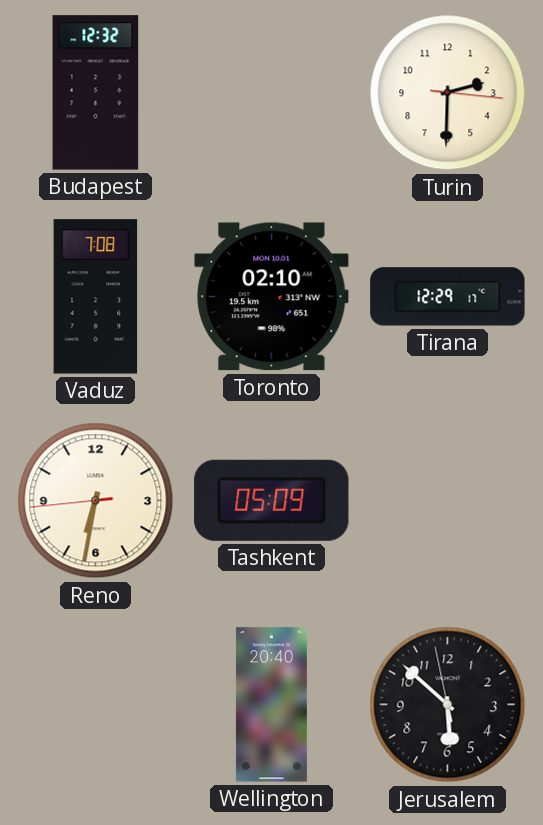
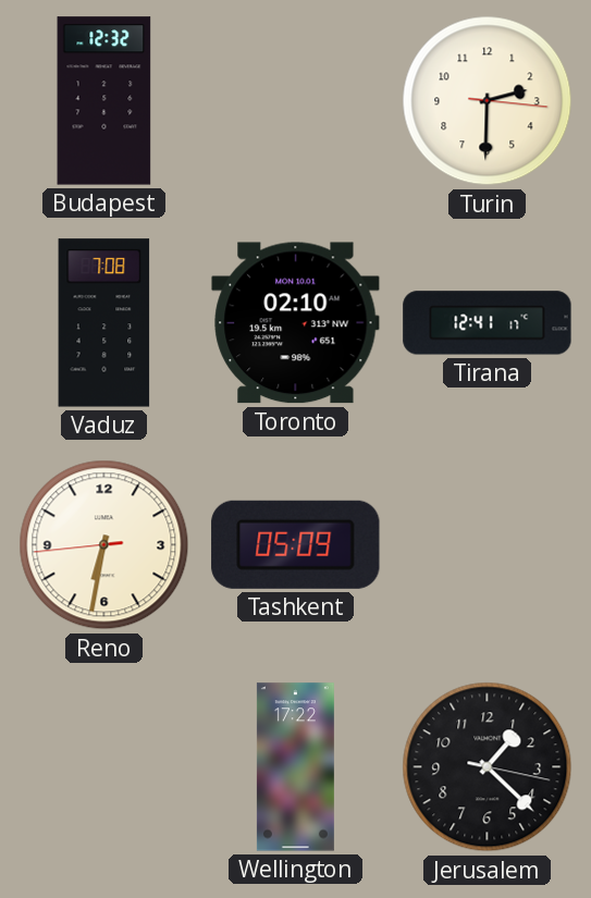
Tirana: 12:29 -> 12:41 (488, 323)
Wellington: 20:40 -> 17:22 (295, 767)
Jerusalem: 5:51 -> 1:22 (488, 767)
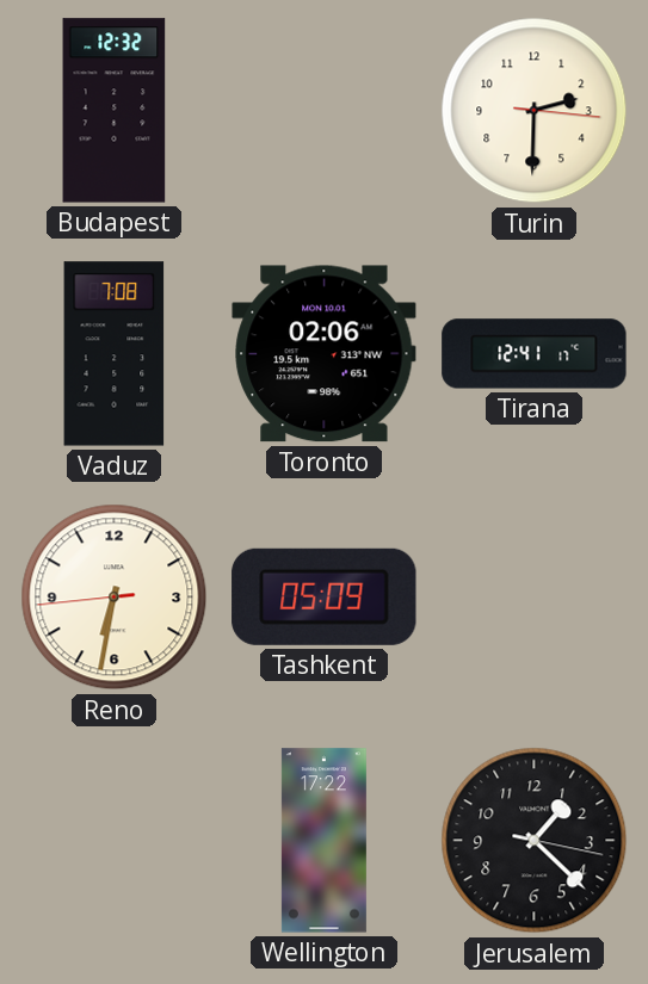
Toronto: 02:10 -> 02:06 (325, 354)
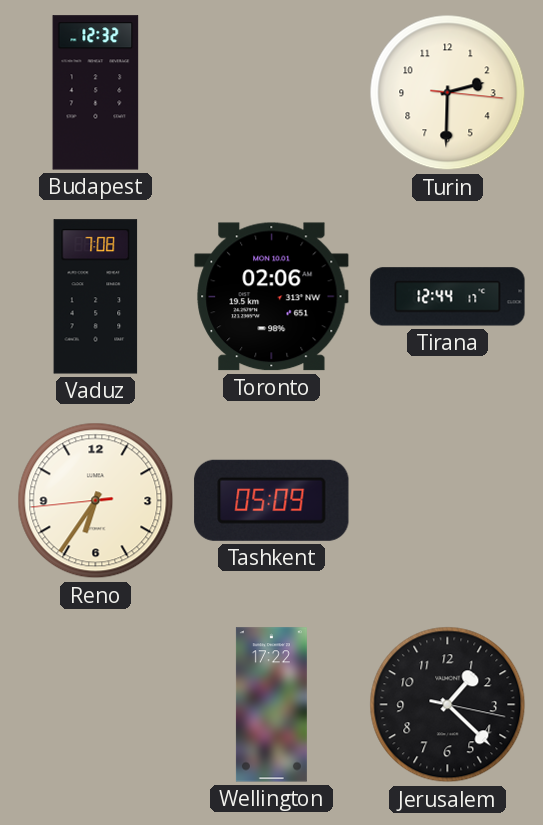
Tirana: 12:41 -> 12:44 (448, 297)
Reno: 6:31 -> 6:35 (96, 501)
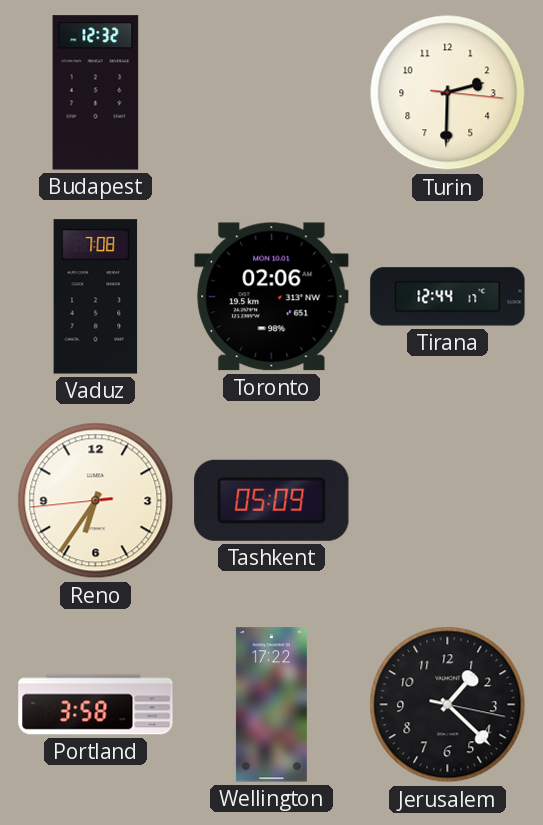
Portland: none -> 3:58 (96, 705)
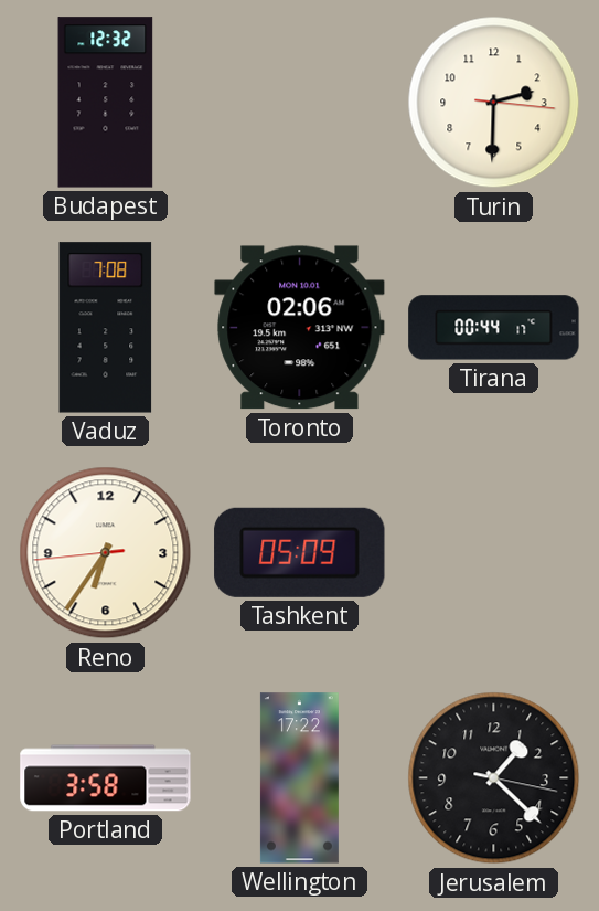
Tirana: 12:44 -> 00:44 (494, 328)
